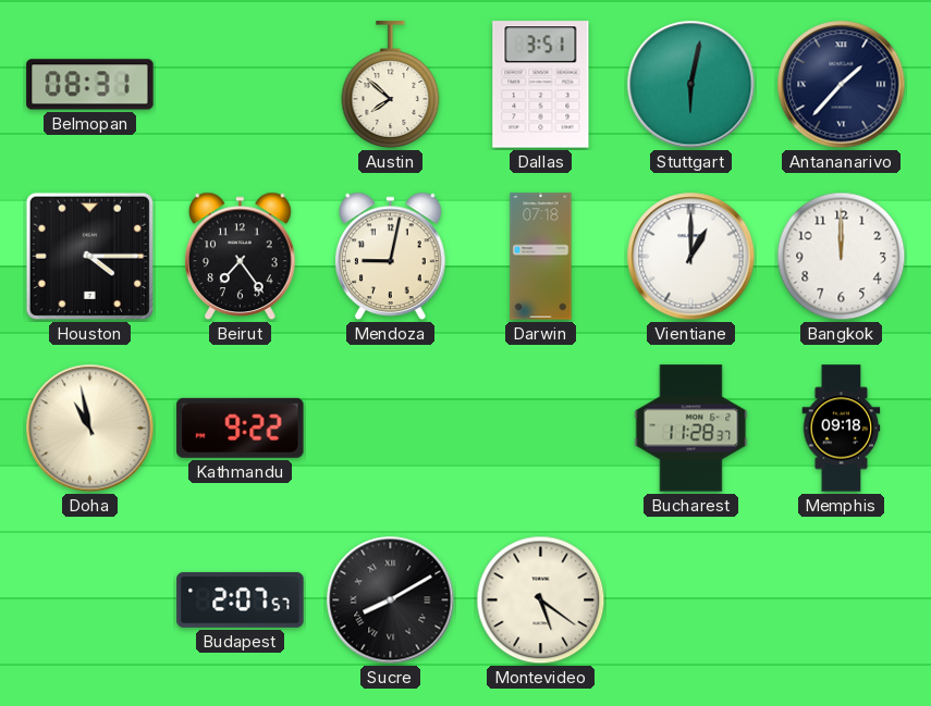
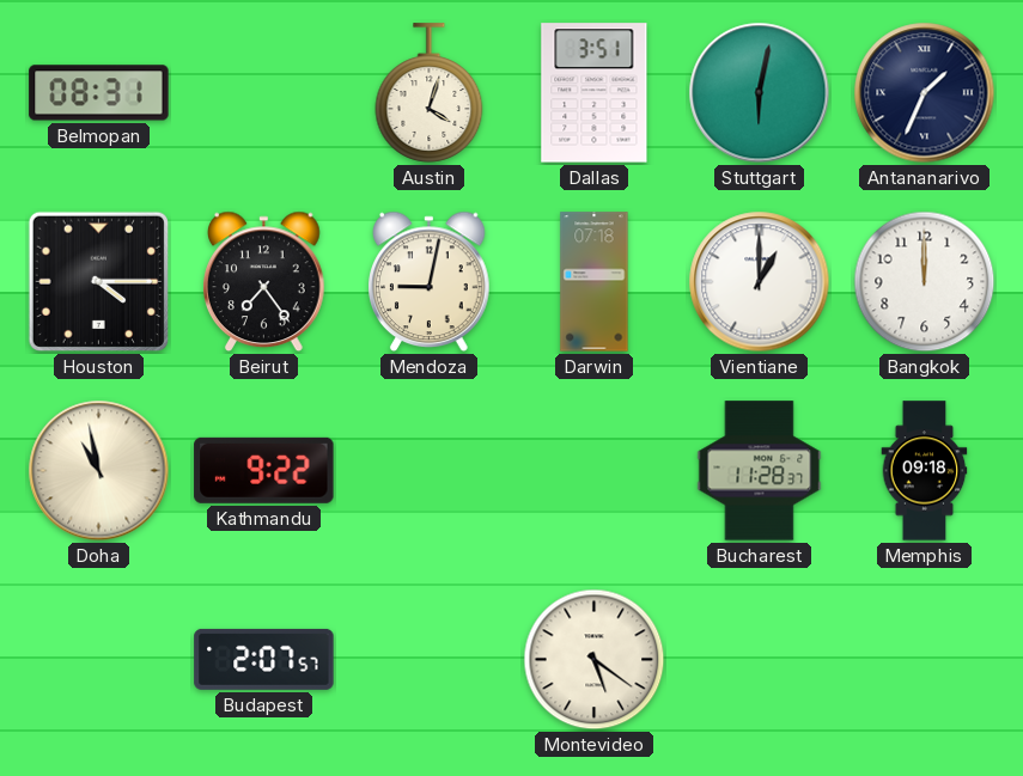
Austin: 7:52 -> 4:03 (430, 93)
Antananarivo: 1:37 -> 1:34 (925, 93)
Sucre: 8:10 -> none (391, 600)
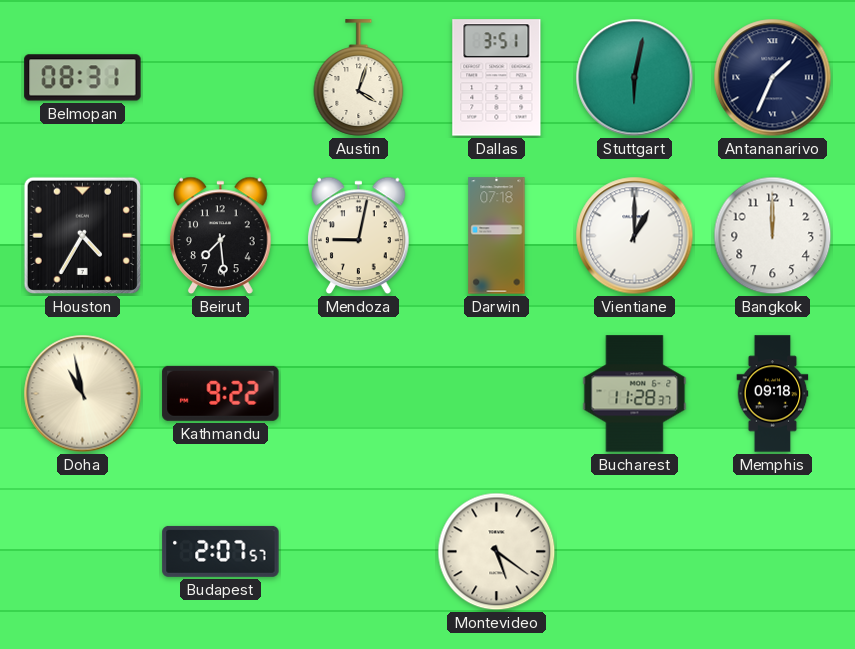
Houston: 4:15 -> 4:35 (83, 236)
Beirut: 7:24 -> 7:29 (221, 236)
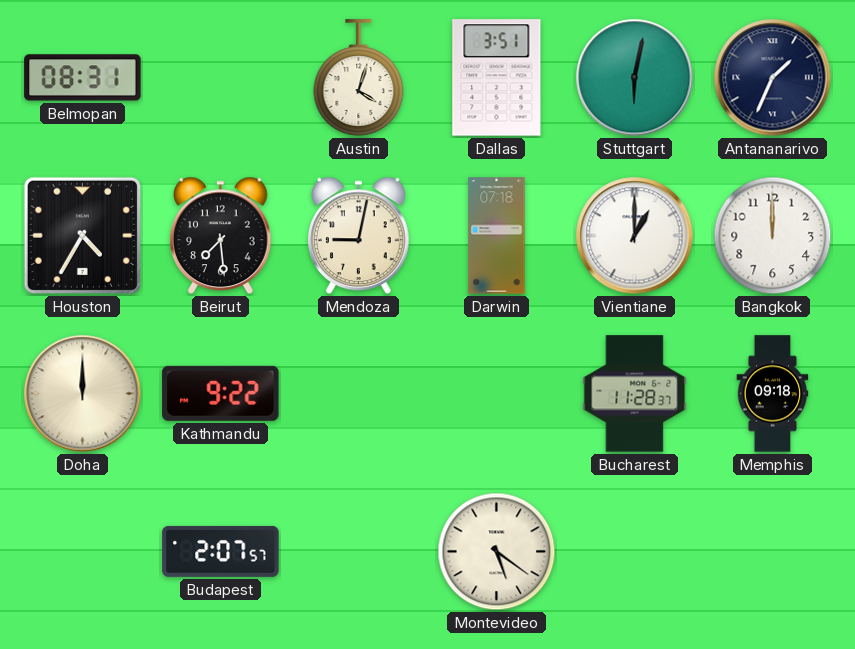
Doha: 10:58 -> 12:00 (83, 394)
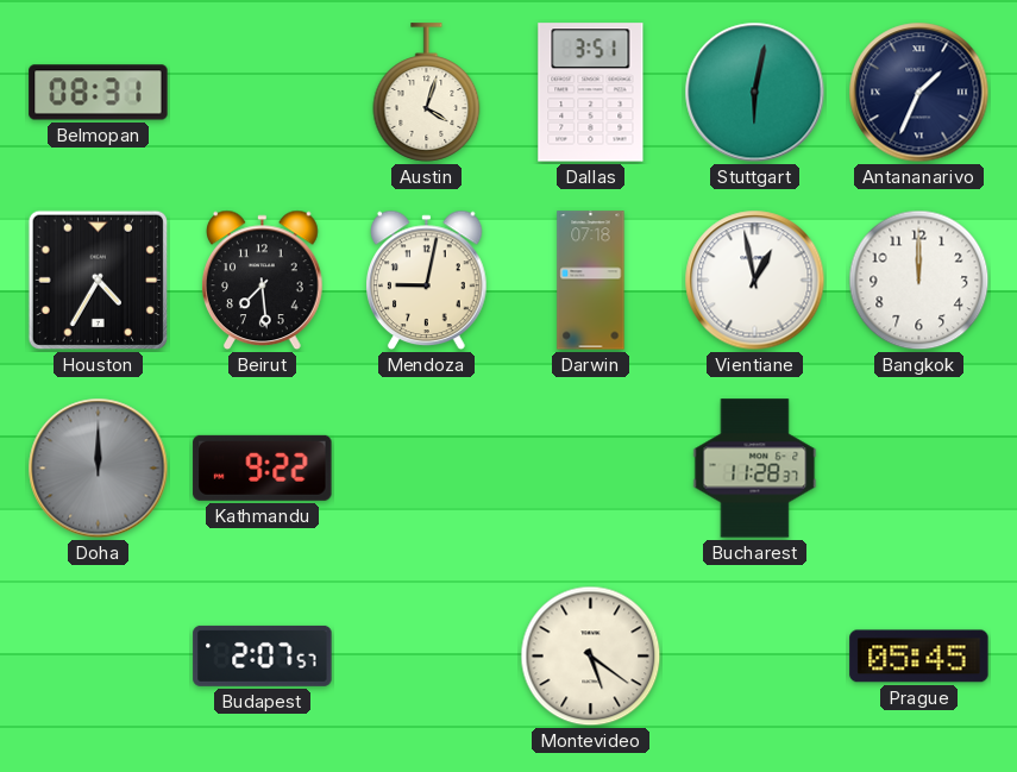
Vientiane: 1:00 -> 12:58 (755, 281)
Doha dial: cream -> grey (99, 469)
Memphis: 09:18 -> none (773, 394)
Prague: none -> 05:45 (919, 657)
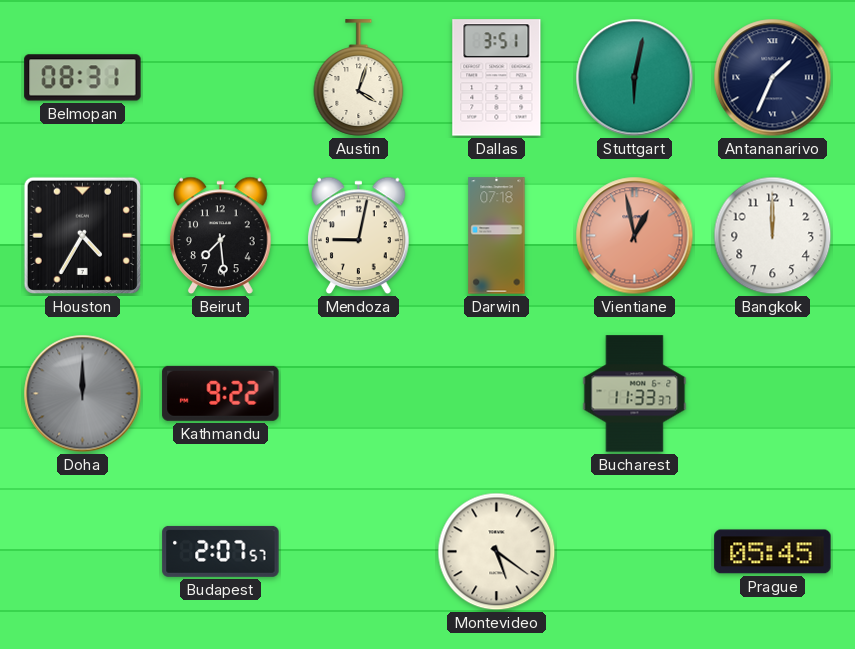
Vientiane dial: white -> salmon (635, 236)
Bucharest: 11:28 -> 11:33 (635, 394)
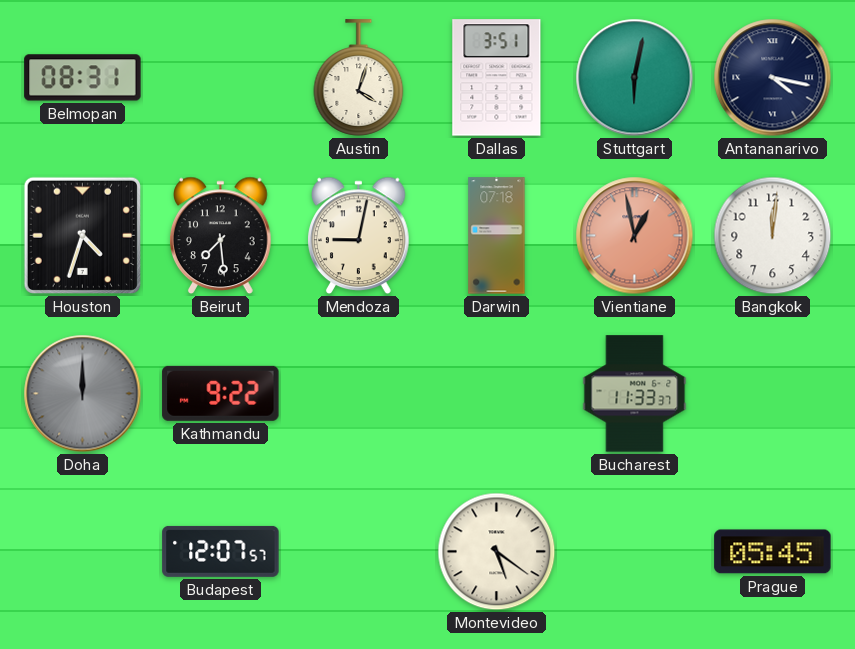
Antananarivo: 1:34 -> 4:17 (773, 78)
Houston: 4:35 -> 4:33 (83, 236)
Bangkok: 12:00 -> 12:01 (773, 236)
Budapest: 2:07 -> 12:07 (221, 551)
